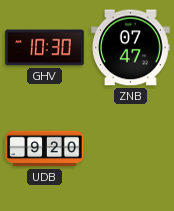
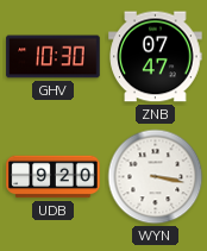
WYN: none -> 3:17 (156, 177)
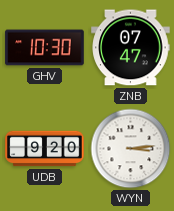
WYN: 3:17 -> 3:14 (131, 149)
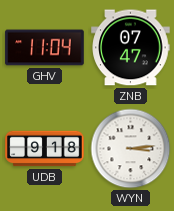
GHV: 10:30 -> 11:04 (45, 48)
UDB: 9:20 -> 9:18 (45, 149)
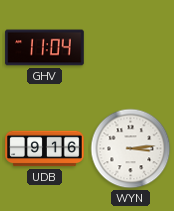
ZNB: 07:47 -> none (131, 48)
UDB: 9:18 -> 9:16 (45, 149)
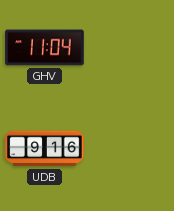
WYN: 3:14 -> none (131, 149)
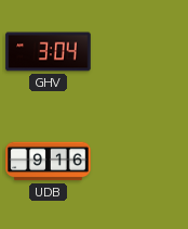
GHV: 11:04 -> 3:04 (49, 52)
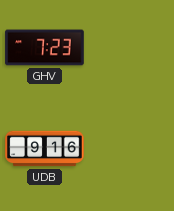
GHV: 3:04 -> 7:23 (45, 48)
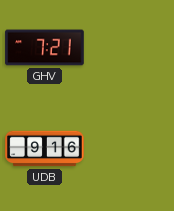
GHV: 7:23 -> 7:21 (45, 48)
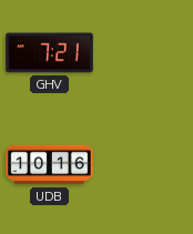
UDB: 9:16 -> 10:16 (50, 165)
